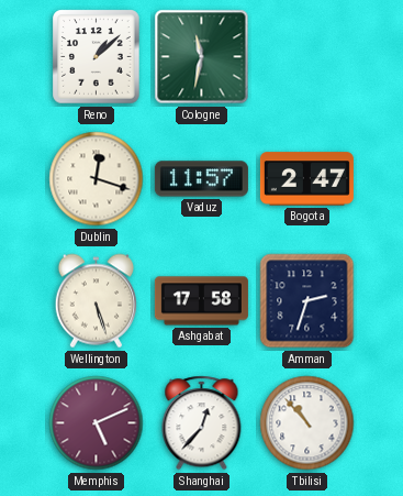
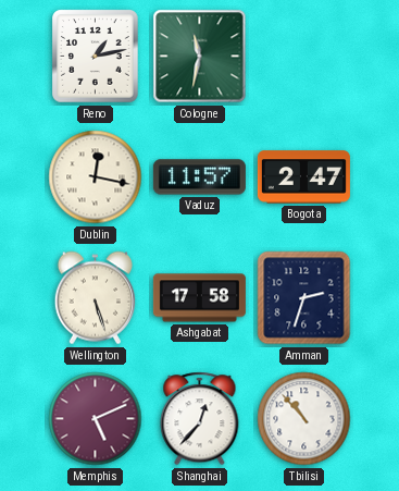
Reno: 1:08 -> 1:13 (96, 57)
Dublin: 12:18 -> 12:17 (96, 177)
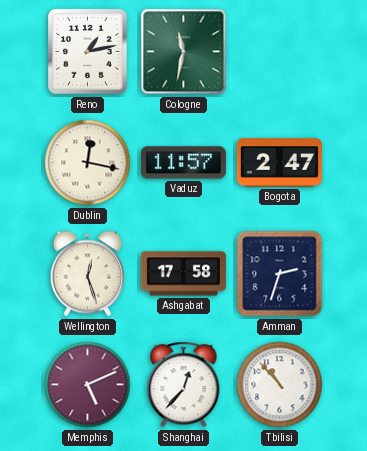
Wellington: 5:27 -> 12:27 (87, 274)
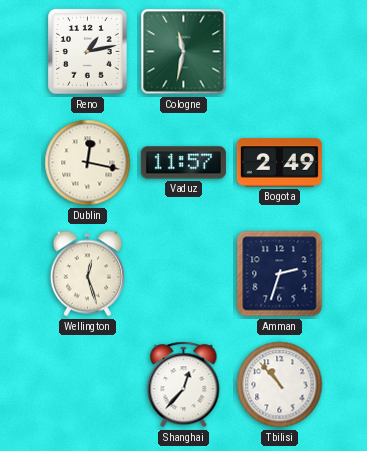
Bogota: 2:47 -> 2:49 (279, 163)
Ashgabat: 17:58 -> none (183, 274)
Memphis: 5:11 -> none (88, 385)
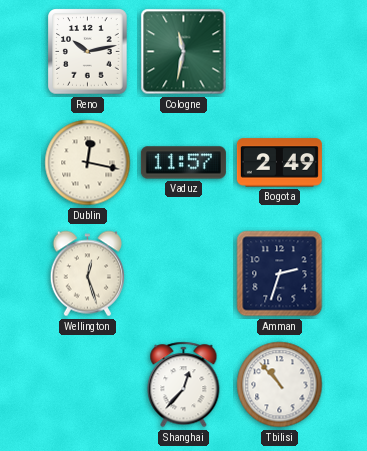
Reno: 1:13 -> 10:13 (88, 52)
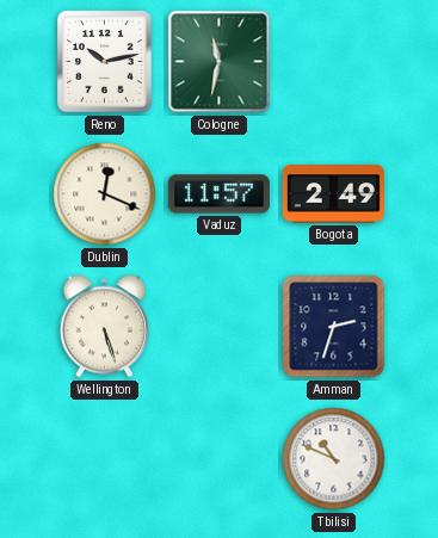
Dublin: 12:17 -> 12:19 (105, 194)
Wellington: 12:27 -> 5:27 (104, 327)
Shanghai: 12:37 -> none (184, 385)
Tbilisi: 10:53 -> 10:49 (334, 459)
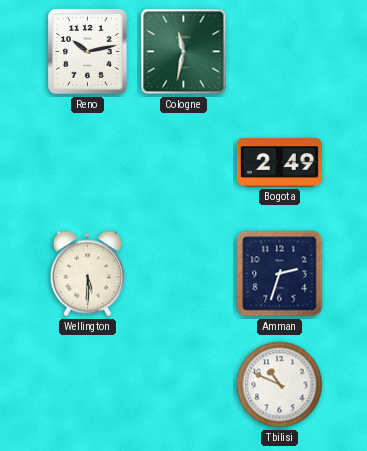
Dublin: 12:19 -> none (105, 194)
Vaduz: 11:57 -> none (218, 194)
Wellington: 5:27 -> 5:30 (87, 274)
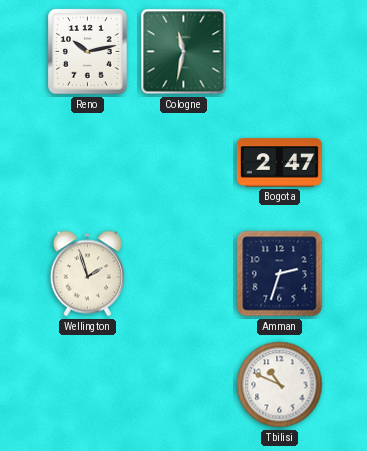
Bogota: 2:49 -> 2:47 (279, 163)
Wellington: 5:30 -> 1:57 (87, 274)
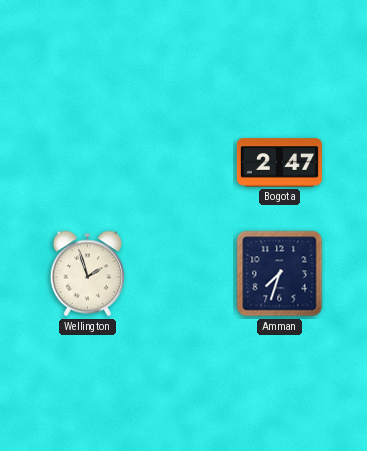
Reno: 10:13 -> none (88, 52)
Cologne: 11:32 -> none (184, 52)
Amman: 2:33 -> 7:33 (280, 274)
Tbilisi: 10:49 -> none (280, 385)
